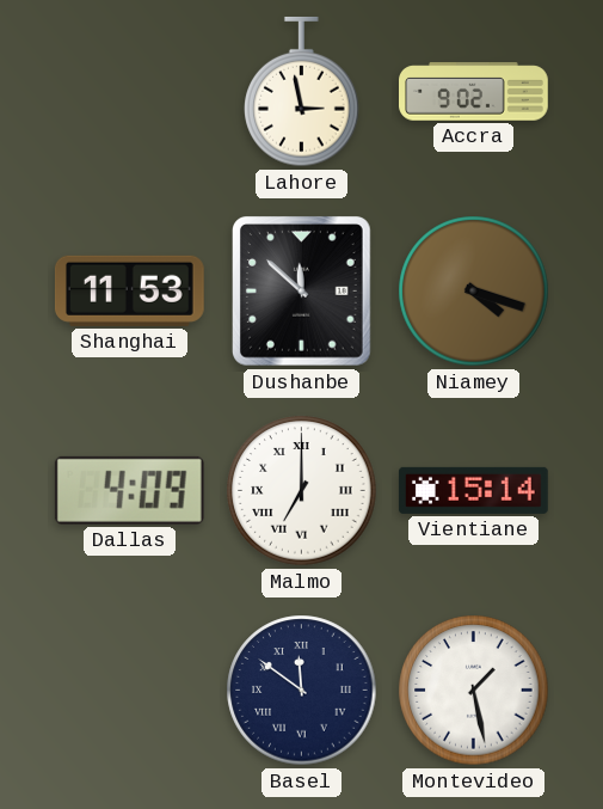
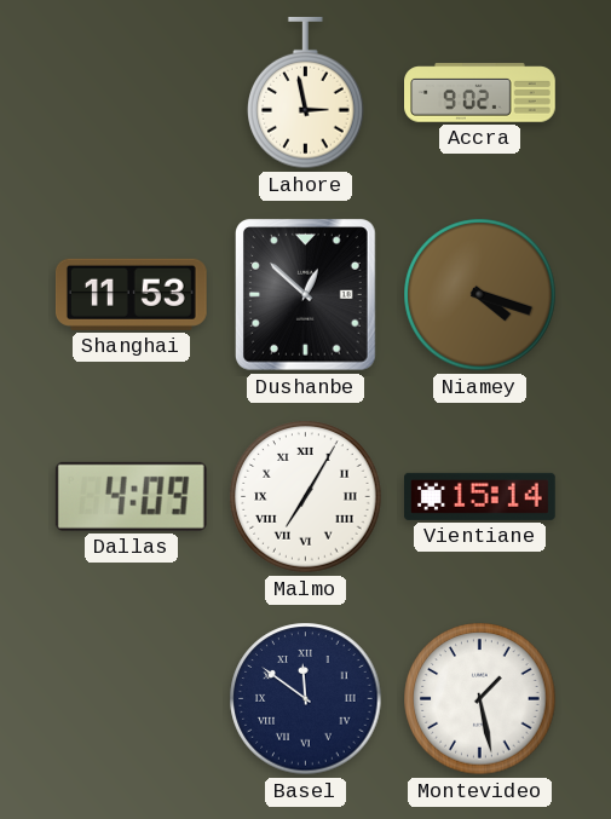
Dushanbe: 11:52 -> 12:52 (306, 295)
Malmo: 7:00 -> 7:05 (306, 497)
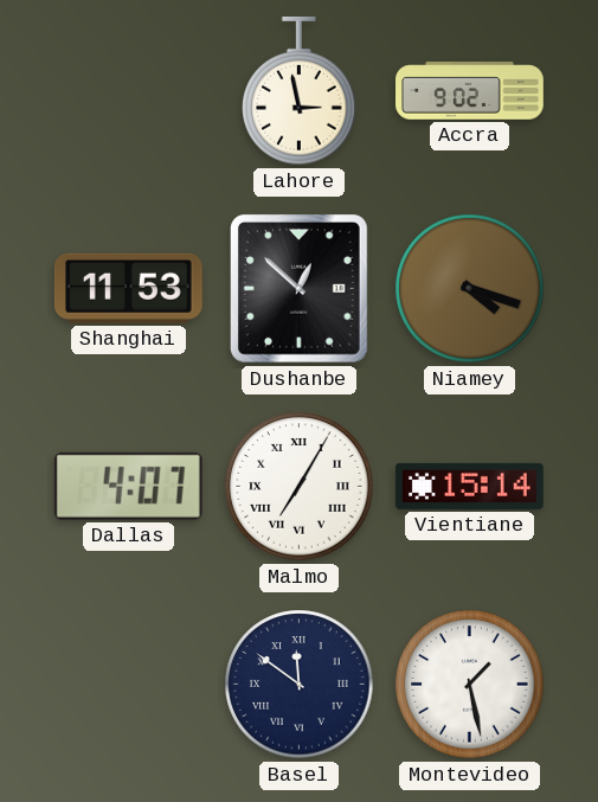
Dallas: 4:09 -> 4:07 (128, 486)
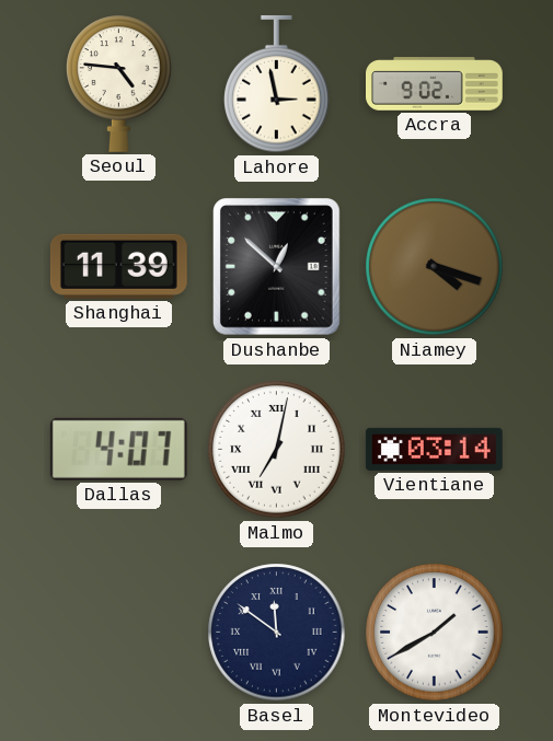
Seoul: none -> 4:46 (119, 83)
Shanghai: 11:53 -> 11:39 (118, 266)
Malmo: 7:05 -> 7:02 (277, 450)
Vientiane: 15:14 -> 03:14 (435, 449)
Montevideo: 1:28 -> 1:40 (435, 633)
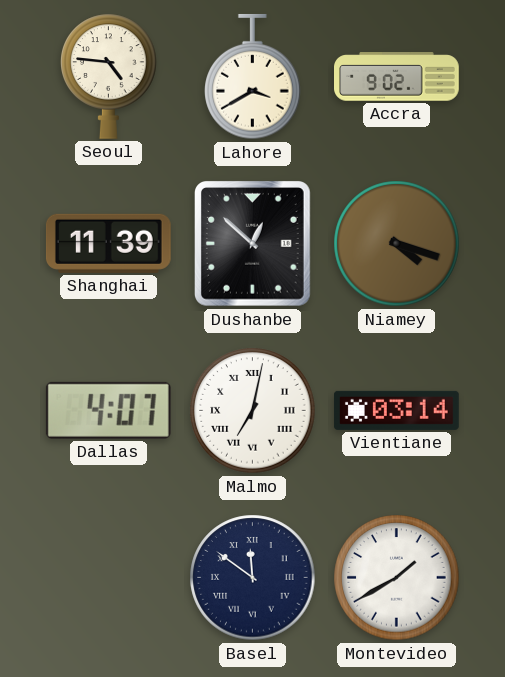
Lahore: 2:58 -> 3:40 (253, 77)
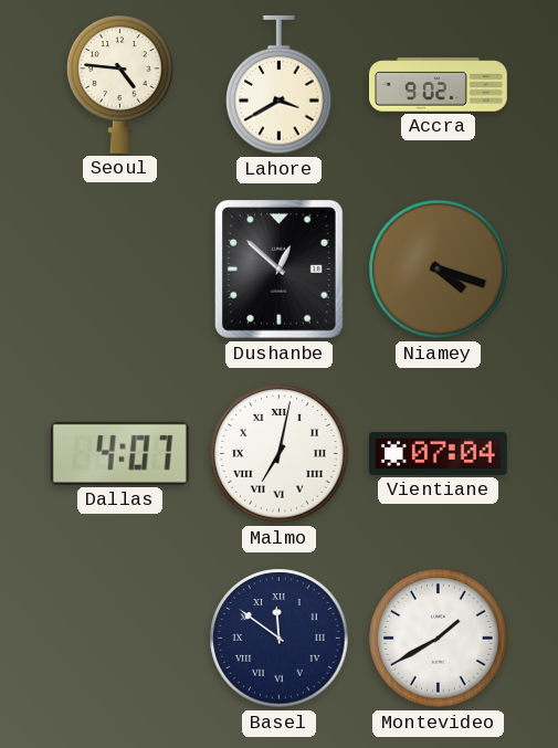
Shanghai: 11:39 -> none (108, 243)
Vientiane: 03:14 -> 07:04 (439, 453)
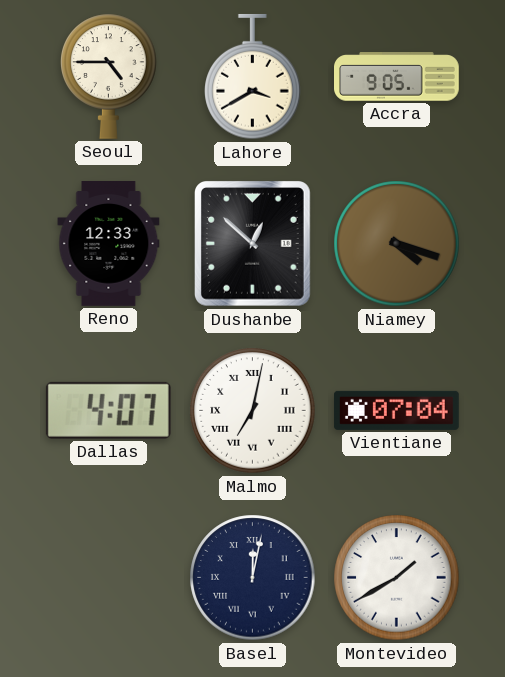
Seoul: 4:46 -> 4:45 (109, 76)
Accra: 9:02 -> 9:05 (397, 77)
Reno: none -> 12:33 (109, 244)
Basel: 11:51 -> 12:02 (253, 578)
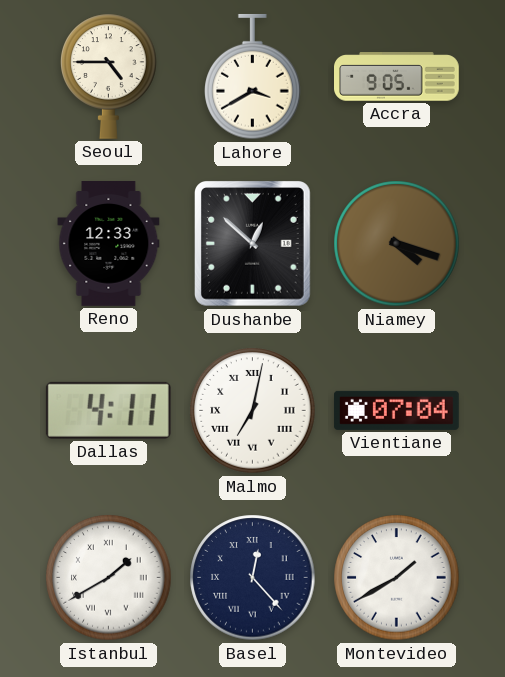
Dallas: 4:07 -> 4:11 (108, 410)
Istanbul: none -> 1:40 (109, 578)
Basel: 12:02 -> 12:23 (253, 578)
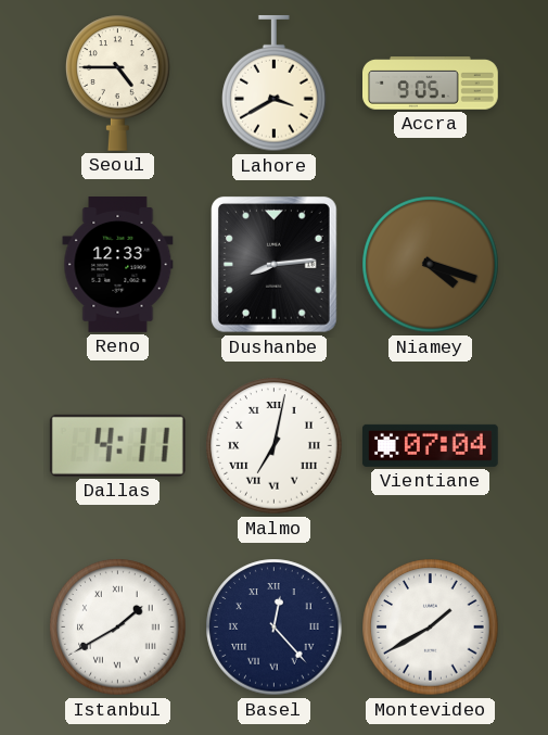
Dushanbe: 12:52 -> 8:14 (275, 265)
